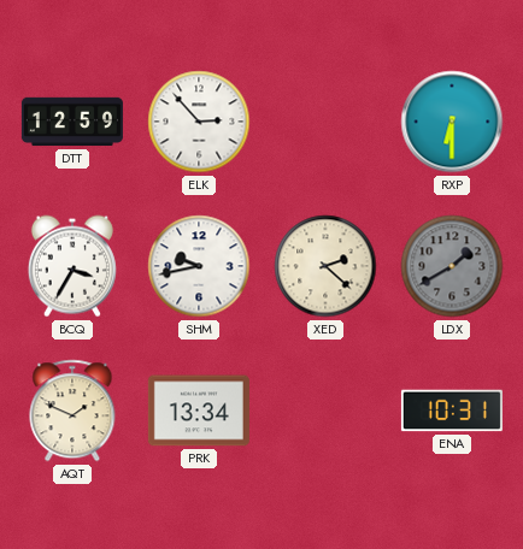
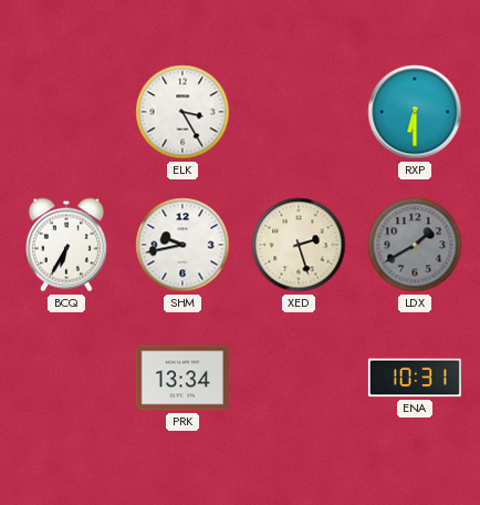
DTT: 12:59 -> none (72, 122)
ELK: 2:53 -> 3:25 (182, 112)
BCQ: 3:35 -> 6:35 (66, 245)
XED: 2:22 -> 2:27 (299, 245)
AQT: 1:49 -> none (72, 411)
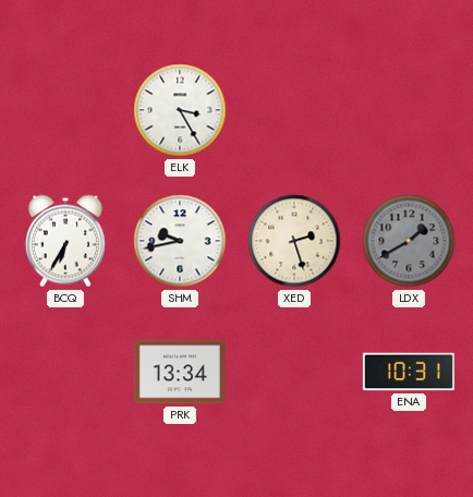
RXP: 6:30 -> none (415, 112)
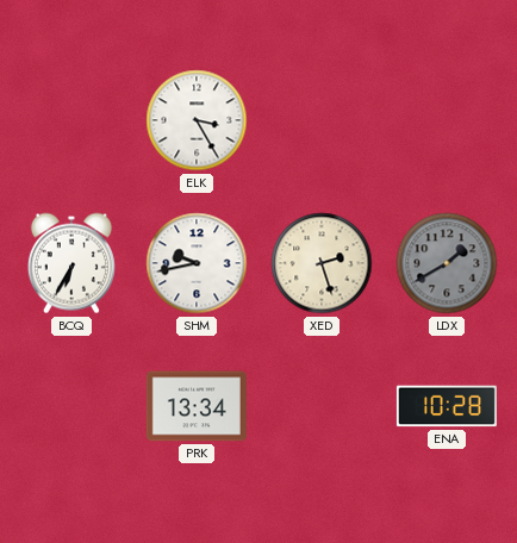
ENA: 10:31 -> 10:28 (447, 406)
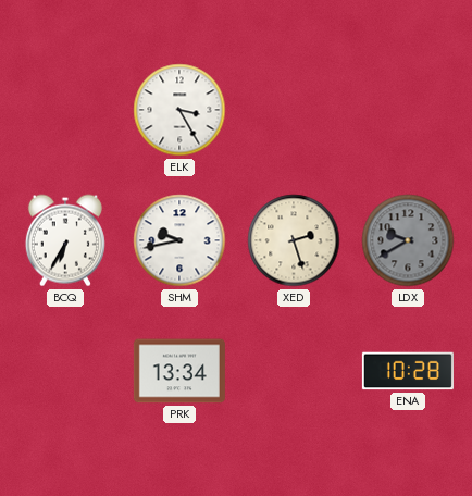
LDX: 1:40 -> 9:40 (408, 240)
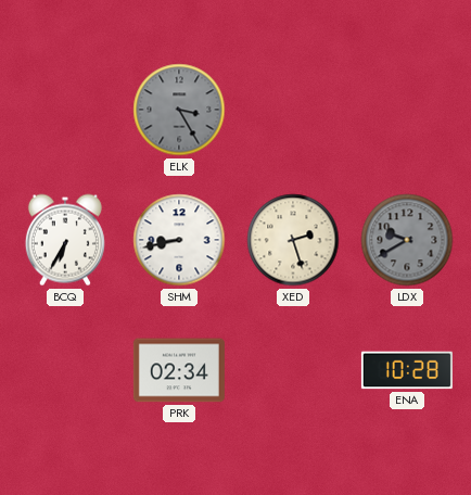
ELK dial: white -> grey (179, 110)
SHM: 9:43 -> 8:43 (179, 240)
PRK: 13:34 -> 02:34 (179, 370)
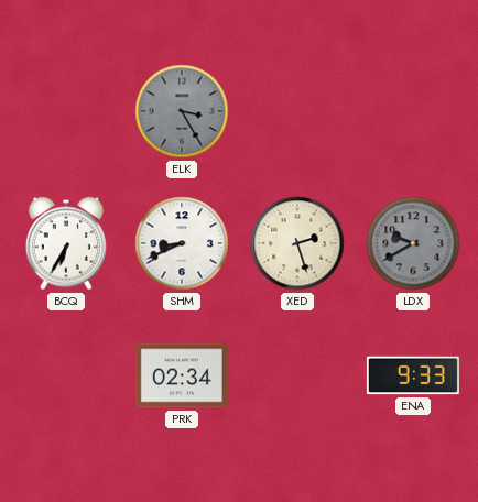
SHM: 8:43 -> 8:41 (182, 243)
ENA: 10:28 -> 9:33 (413, 375)
